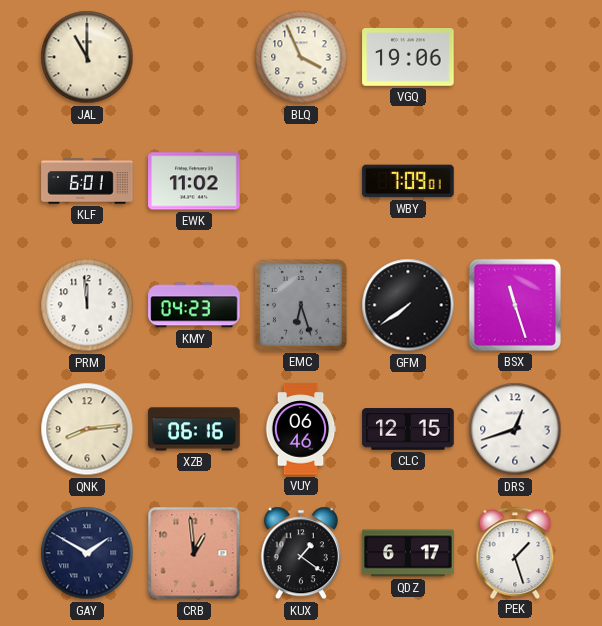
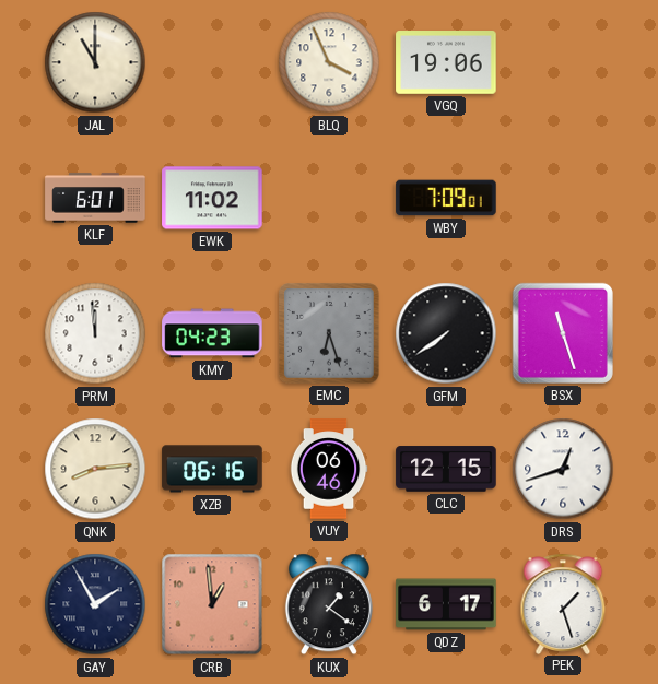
GAY: 1:50 -> 1:55 (95, 604)
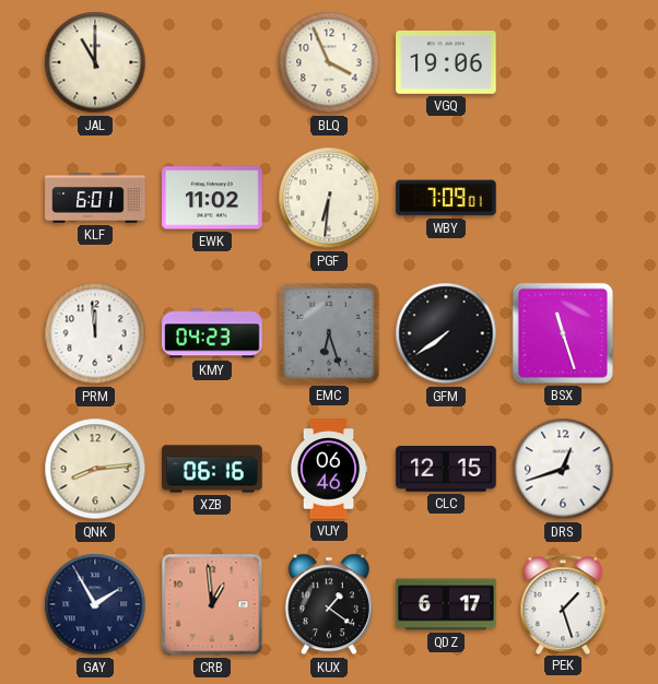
PGF: none -> 6:31 (329, 198)
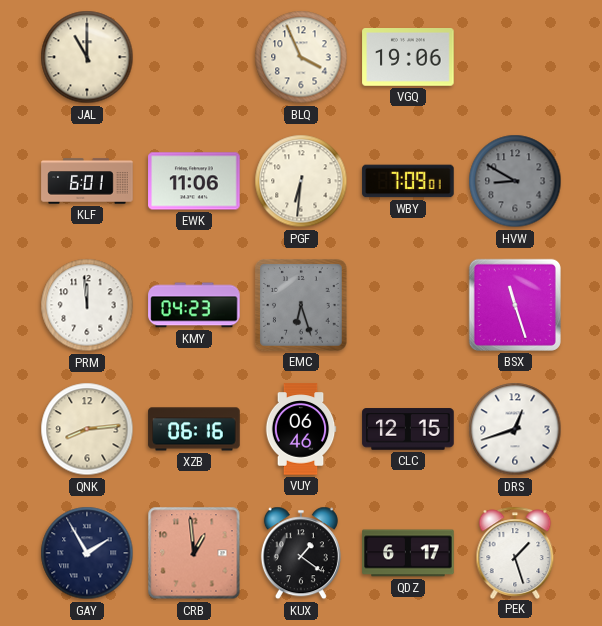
EWK: 11:02 -> 11:06 (194, 181)
HVW: none -> 8:50 (515, 181)
GFM: 7:39 -> none (446, 333)
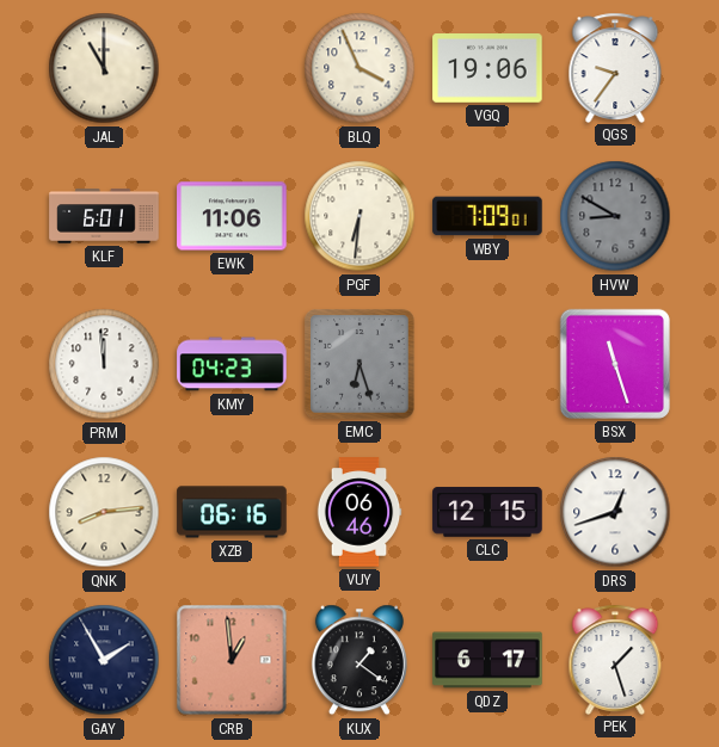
QGS: none -> 9:36 (615, 67)
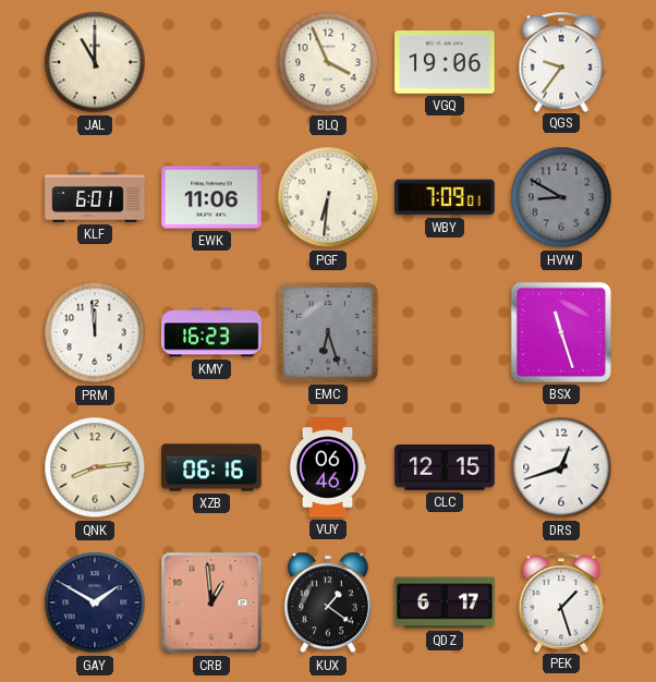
KMY: 04:23 -> 16:23 (211, 332)
GAY: 1:55 -> 1:50 (95, 602)
